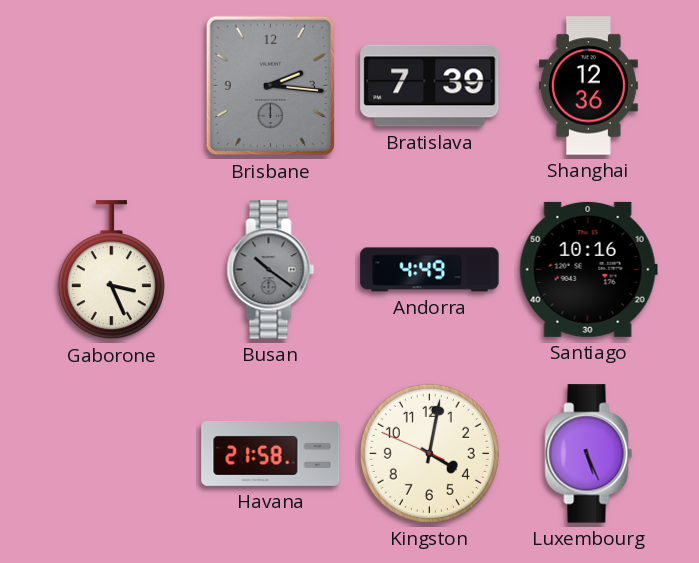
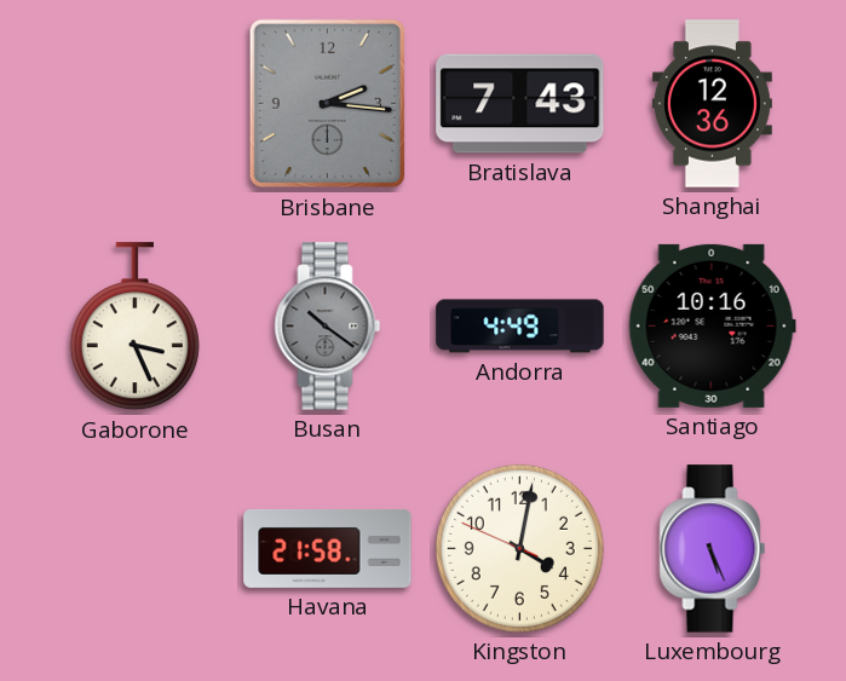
Bratislava: 7:39 -> 7:43 (520, 104)
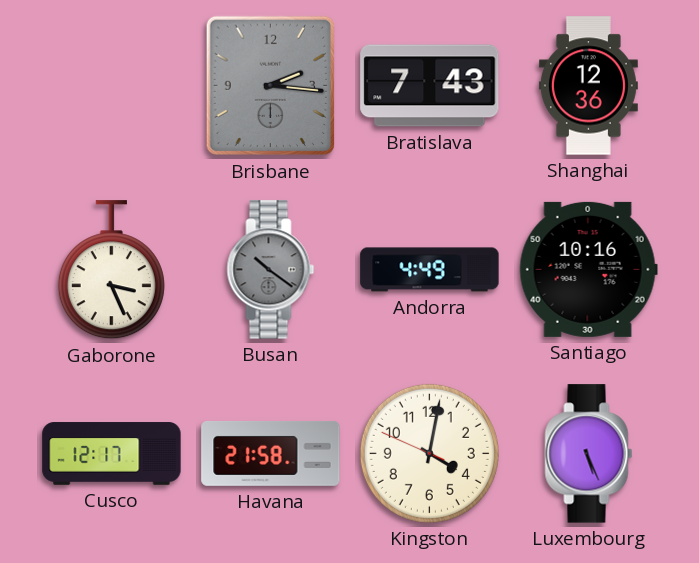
Cusco: none -> 12:17 (112, 454)
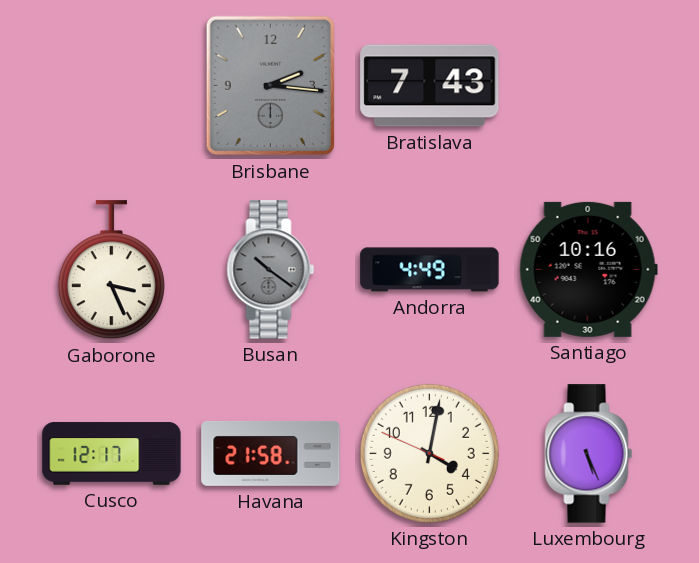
Shanghai: 12:36 -> none (588, 86)
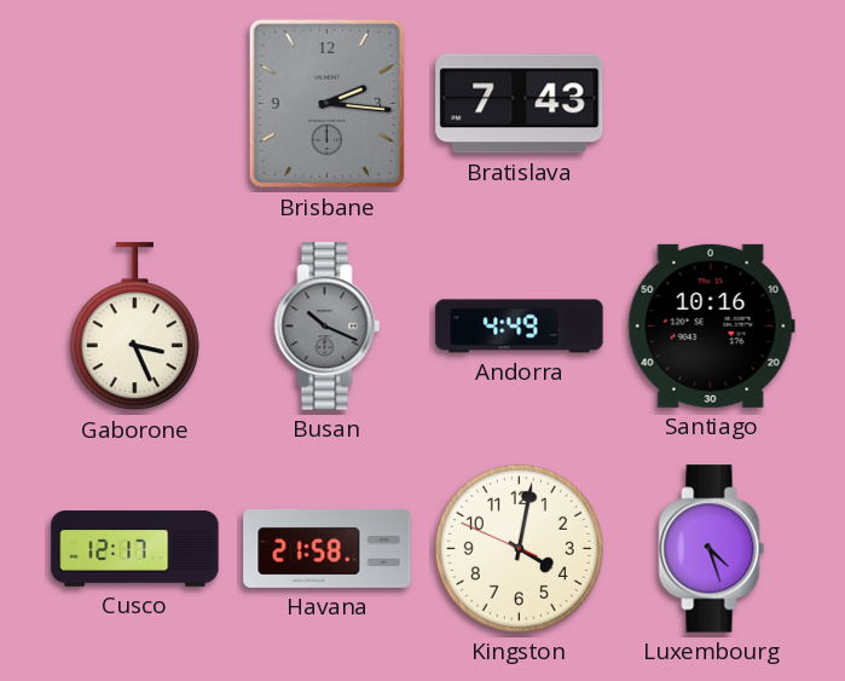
Busan: 10:21 -> 10:19 (328, 327)
Luxembourg: 5:26 -> 4:27 (712, 549)
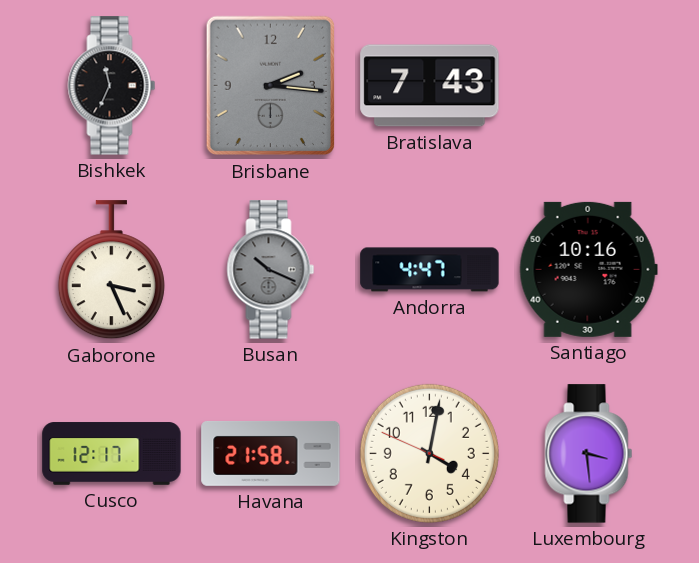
Bishkek: none -> 11:34 (112, 86)
Andorra: 4:49 -> 4:47 (430, 270)
Luxembourg: 4:27 -> 3:29 (589, 454)
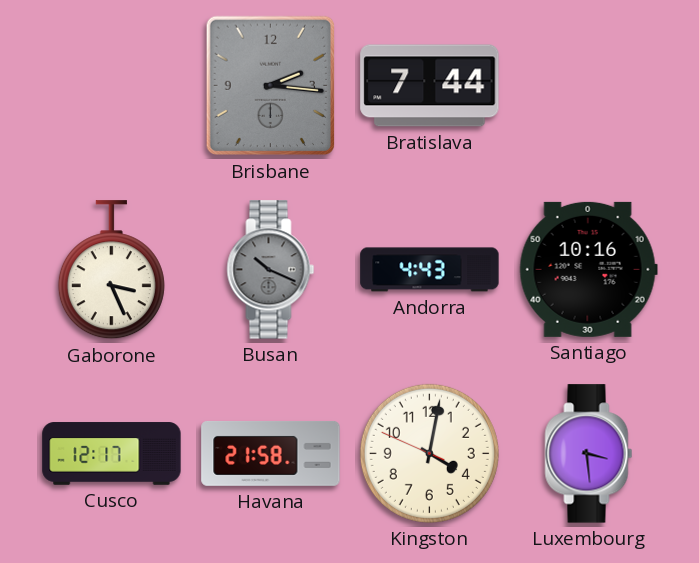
Bishkek: 11:34 -> none (112, 86)
Bratislava: 7:43 -> 7:44 (430, 86)
Andorra: 4:47 -> 4:43 (430, 270)
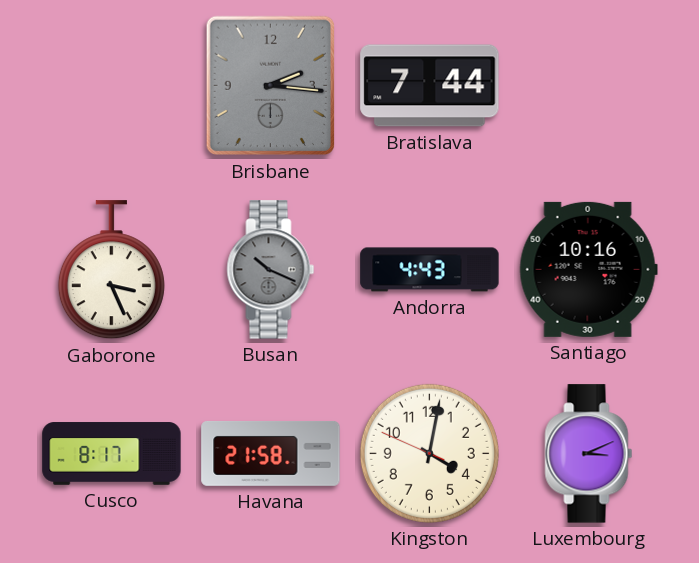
Cusco: 12:17 -> 8:17 (112, 454)
Luxembourg: 3:29 -> 3:11 (589, 454)
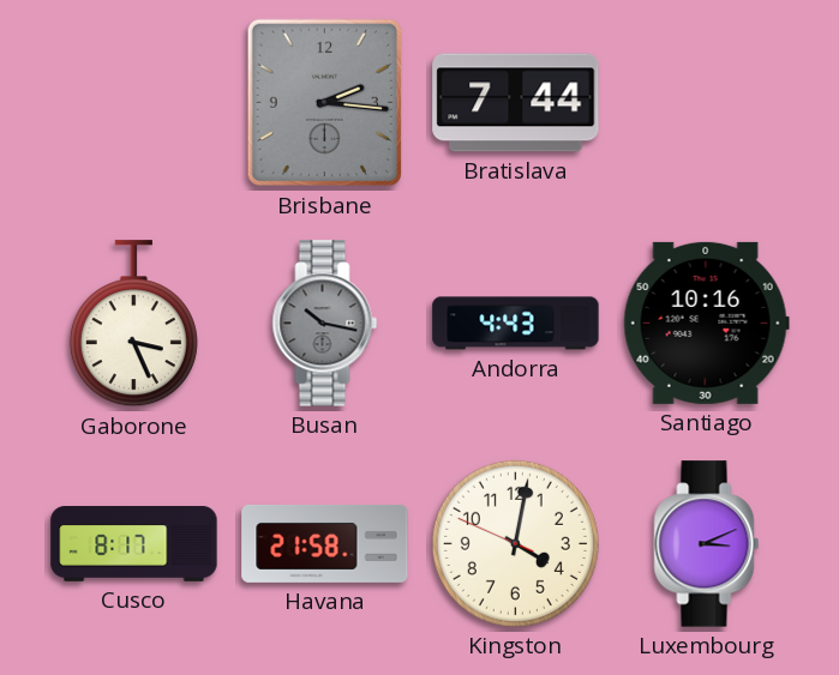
Busan: 10:19 -> 10:17 (325, 324)
